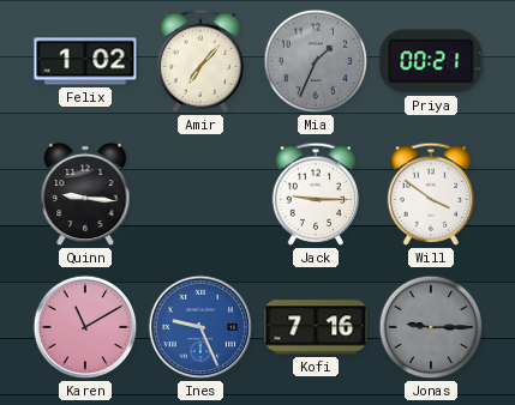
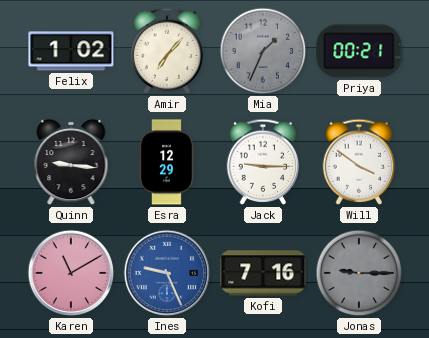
Esra: none -> 12:29 (167, 162)
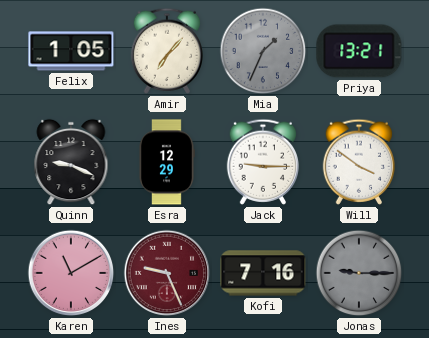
Felix: 1:02 -> 1:05 (71, 51)
Priya: 00:21 -> 13:21 (359, 51)
Quinn: 9:16 -> 9:19 (71, 162)
Ines dial: blue -> burgundy (167, 273)
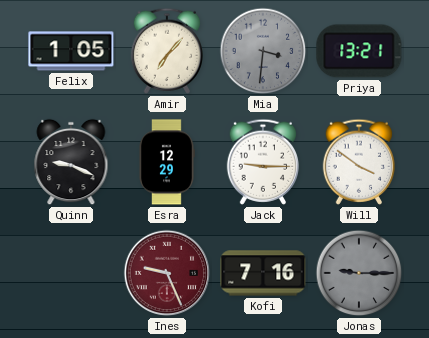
Mia: 1:34 -> 3:31 (263, 51)
Karen: 11:10 -> none (71, 273)
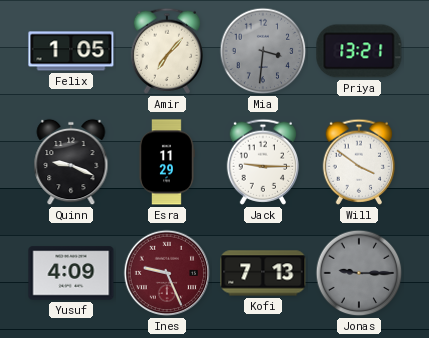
Esra: 12:29 -> 11:29 (167, 162)
Yusuf: none -> 4:09 (71, 273)
Kofi: 7:16 -> 7:13 (263, 273)
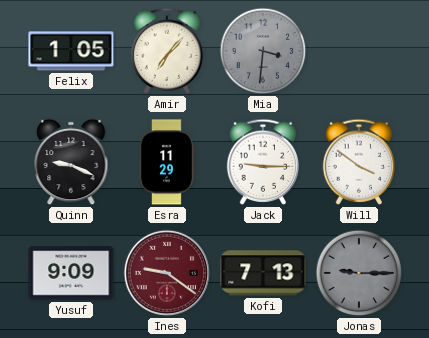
Priya: 13:21 -> none (359, 51)
Yusuf: 4:09 -> 9:09 (71, 273)
Ines: 9:26 -> 9:21 (167, 273)
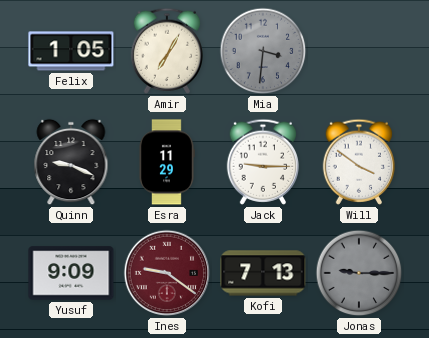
Amir: 7:07 -> 7:05 (166, 51)
